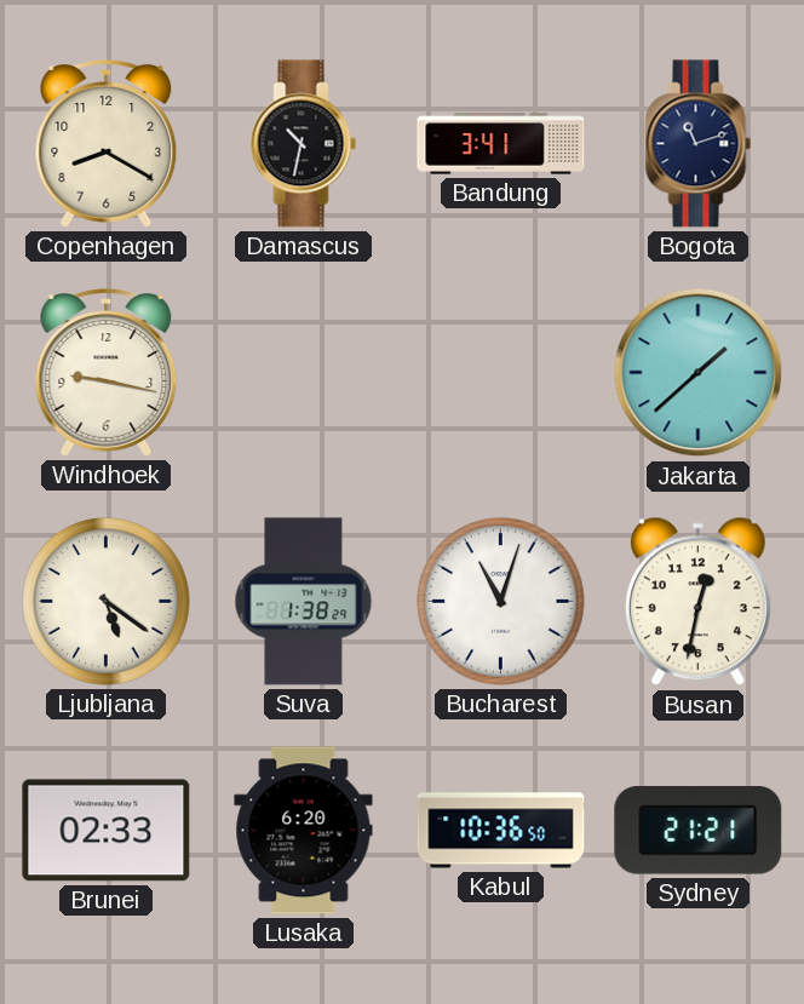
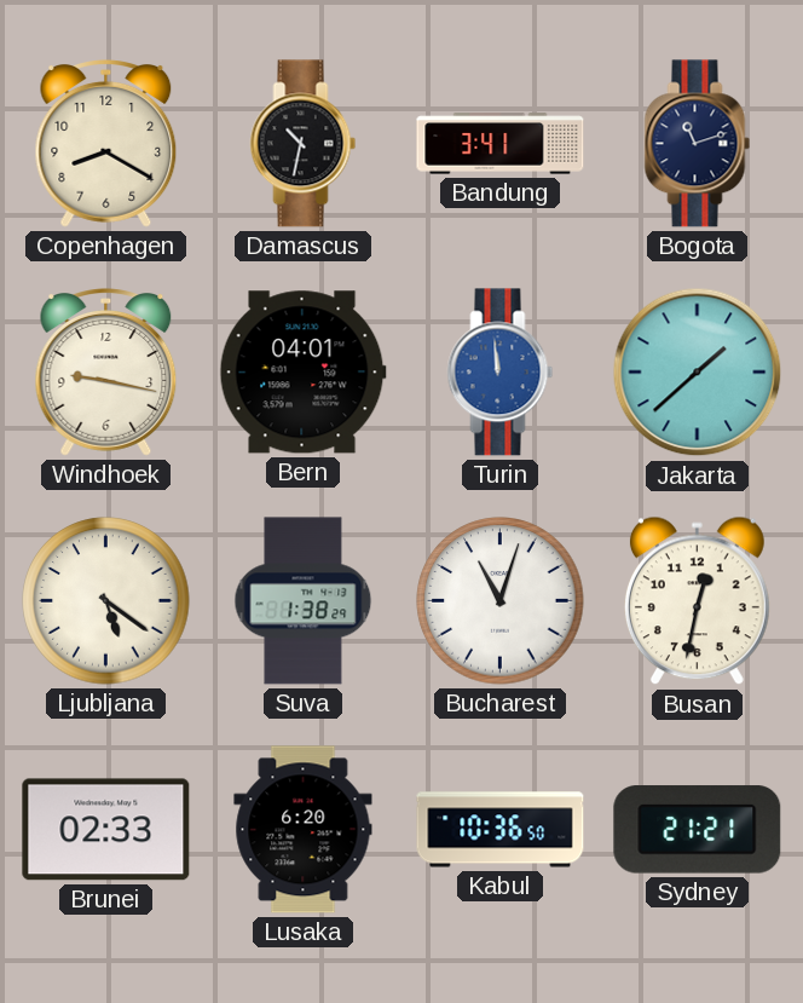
Bern: none -> 04:01 (302, 373)
Turin: none -> 11:59 (501, 373)
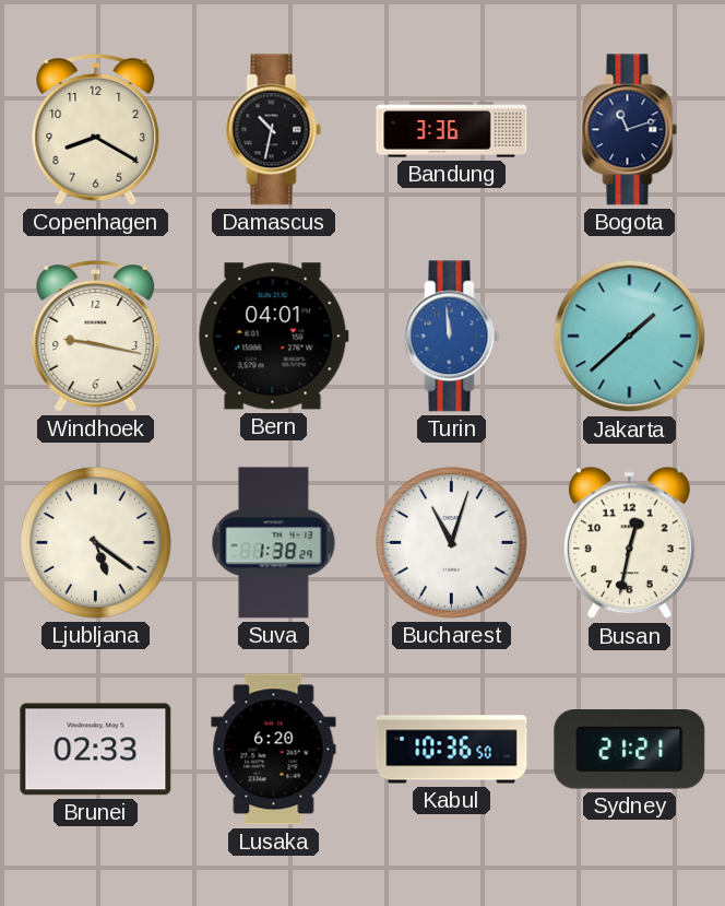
Bandung: 3:41 -> 3:36 (452, 130)
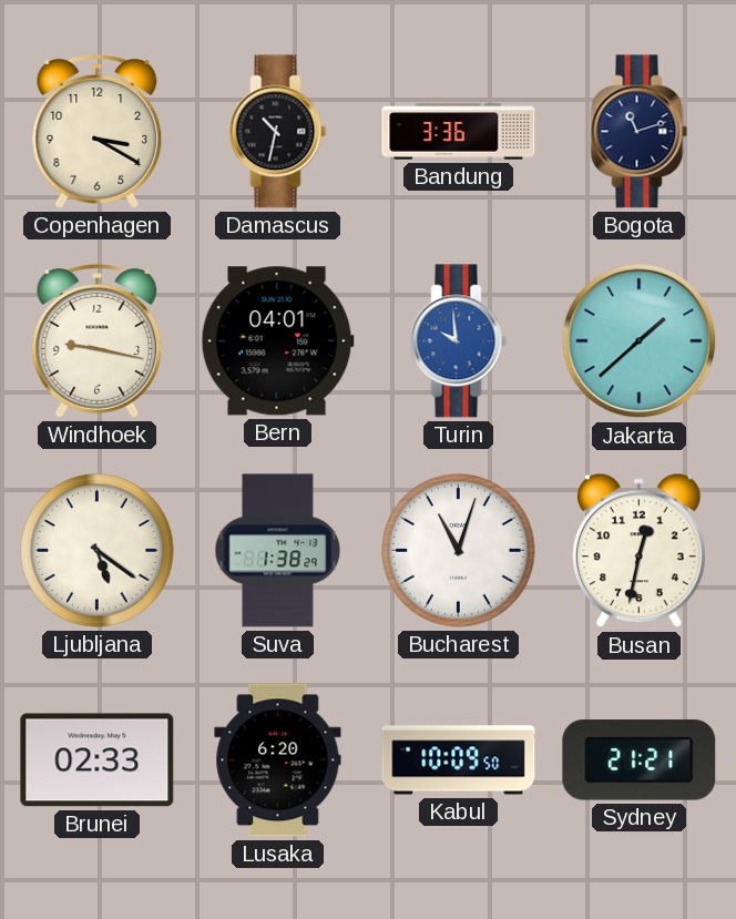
Copenhagen: 8:20 -> 3:20 (98, 132)
Turin: 11:59 -> 9:59 (459, 341)
Kabul: 10:36 -> 10:09 (459, 760)
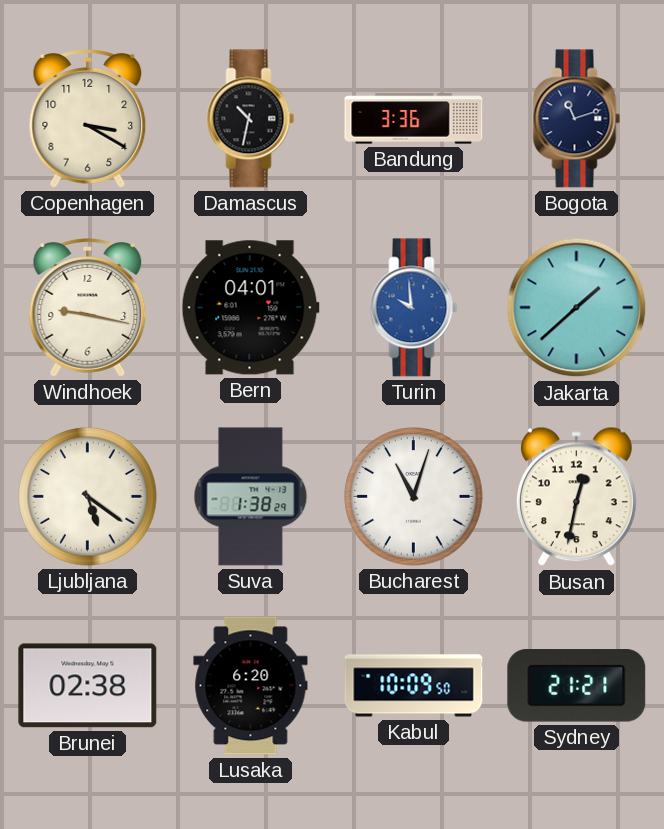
Brunei: 02:33 -> 02:38 (88, 686)
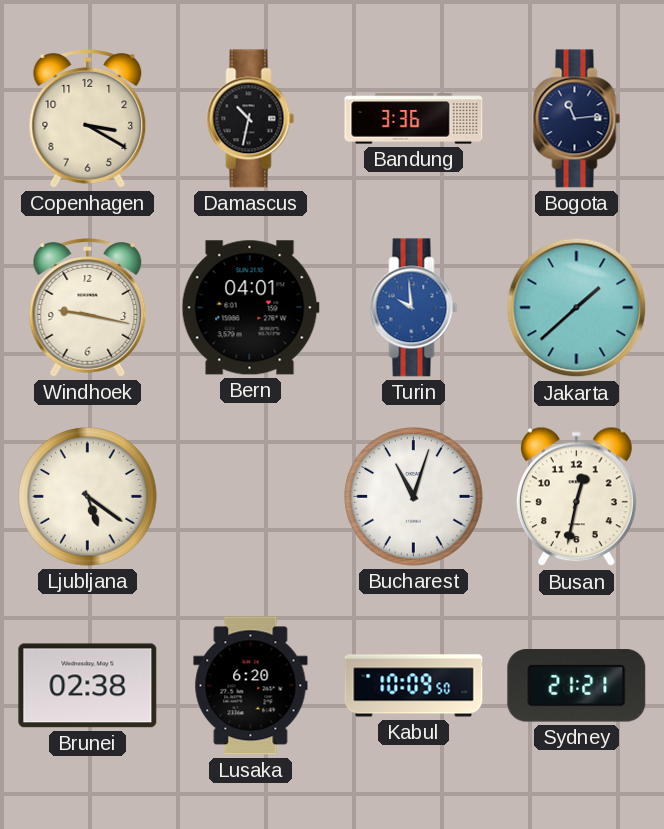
Bogota: 11:12 -> 11:14 (577, 119)
Suva: 1:38 -> none (251, 497)
